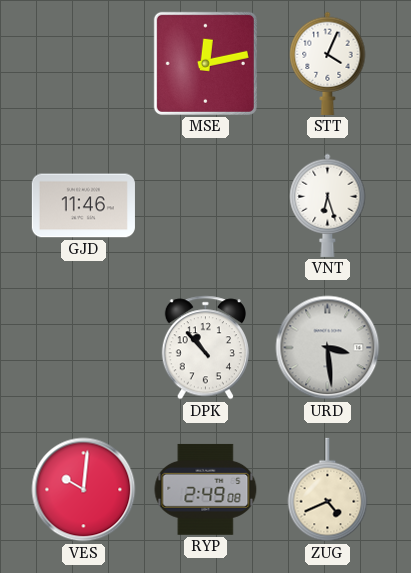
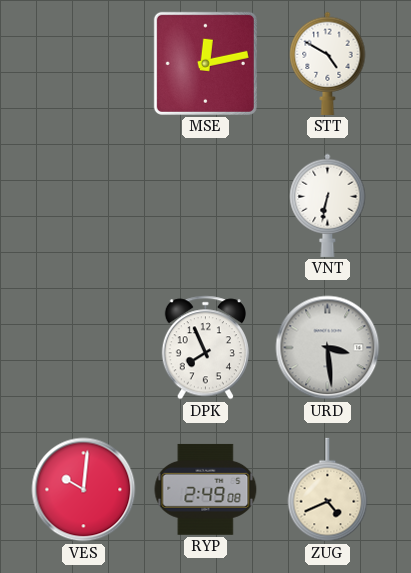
STT: 4:04 -> 4:50 (328, 63)
GJD: 11:46 -> none (83, 206)
VNT: 6:27 -> 6:32 (328, 205)
DPK: 10:53 -> 7:56 (205, 348)
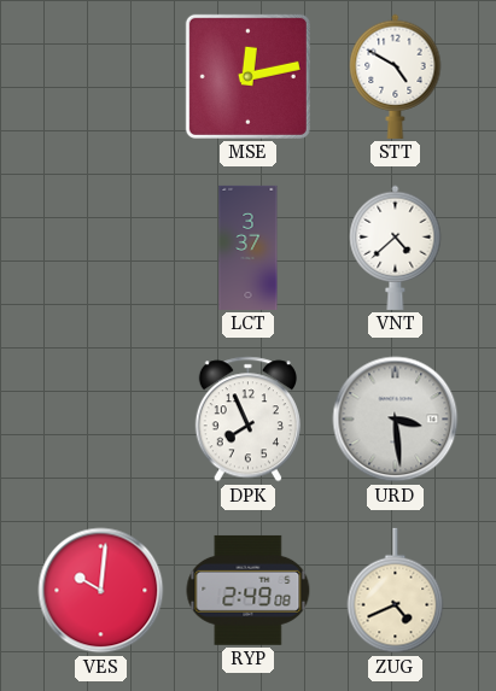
LCT: none -> 3:37 (249, 247)
VNT: 6:32 -> 4:38 (396, 247)
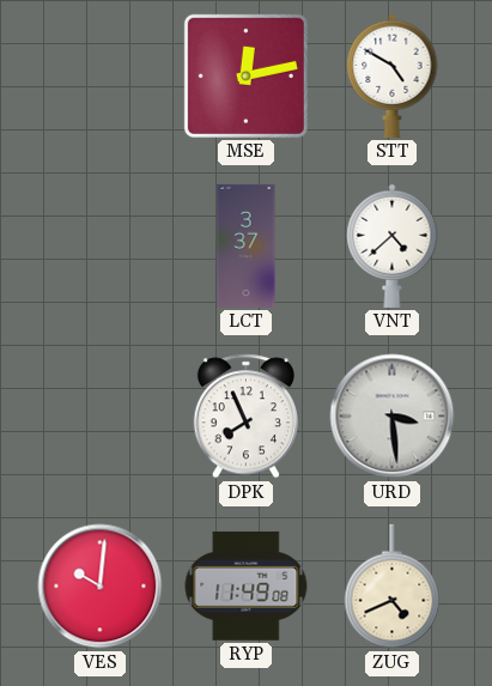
RYP: 2:49 -> 11:49 (247, 585)
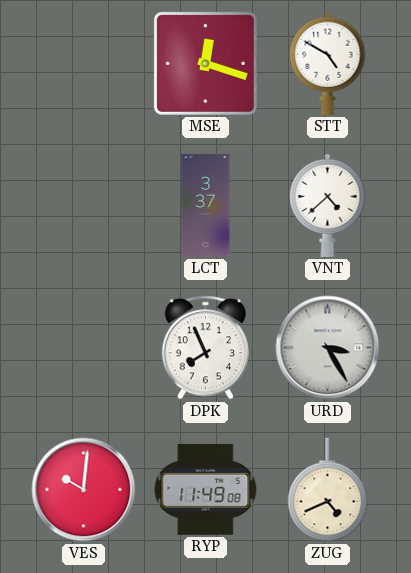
MSE: 12:13 -> 12:18 (205, 63)
URD: 3:29 -> 3:25 (328, 348)
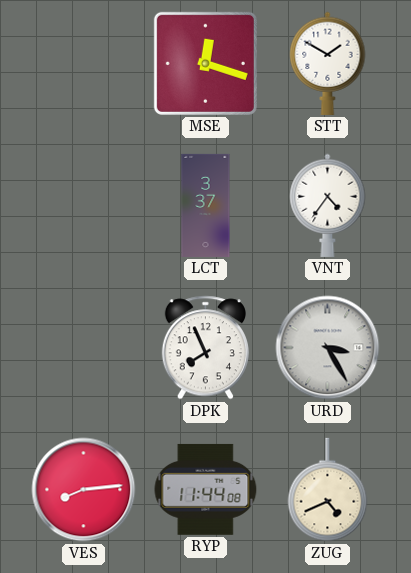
STT: 4:50 -> 1:50 (328, 63)
VNT: 4:38 -> 4:36 (328, 205)
VES: 10:01 -> 8:14 (84, 490)
RYP: 11:49 -> 11:44 (206, 489)
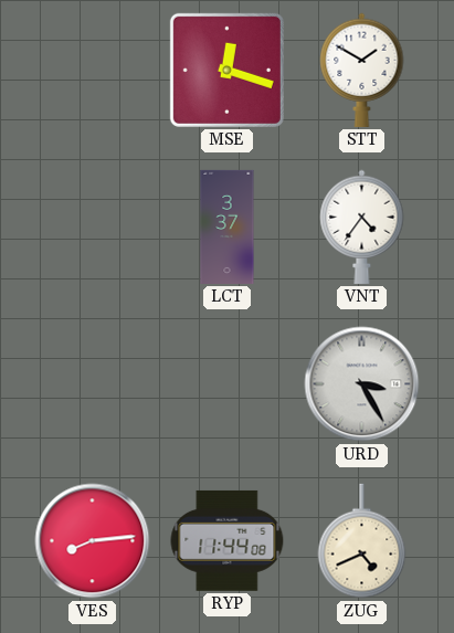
DPK: 7:56 -> none (205, 348)
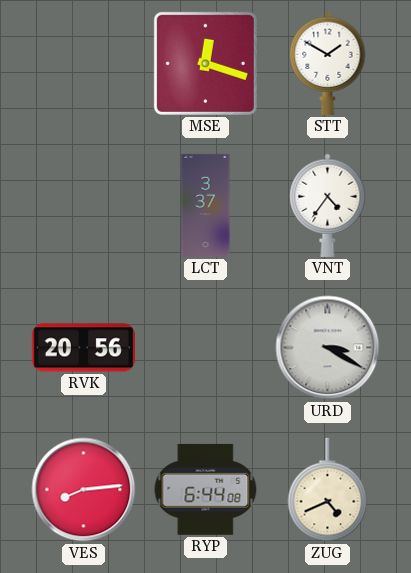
RVK: none -> 20:56 (83, 348)
URD: 3:25 -> 3:20 (328, 348)
RYP: 11:44 -> 6:44 (206, 489)
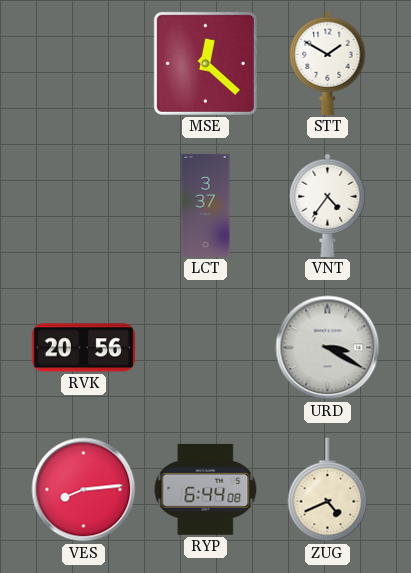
MSE: 12:18 -> 12:22 (205, 63)
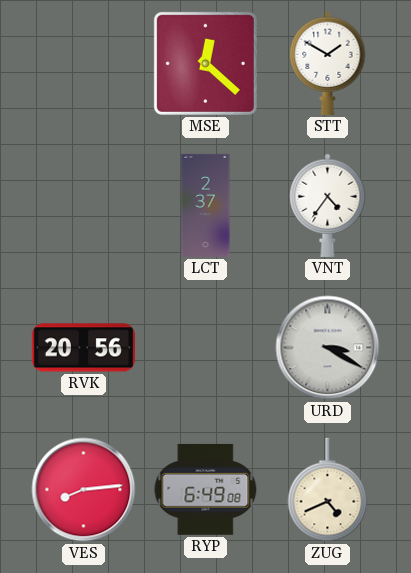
LCT: 3:37 -> 2:37 (206, 205)
RYP: 6:44 -> 6:49 (206, 489)
